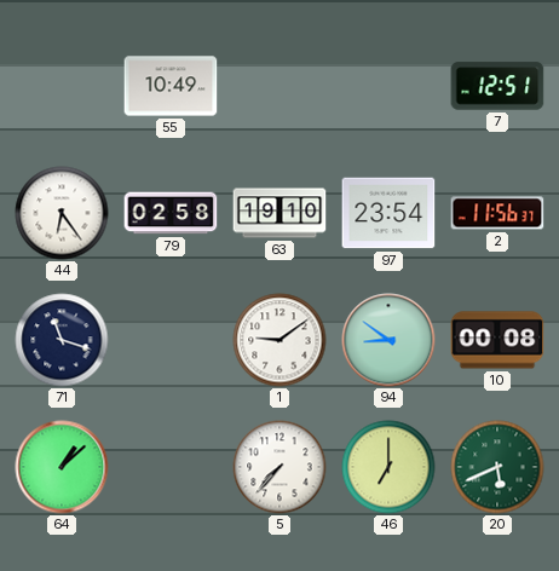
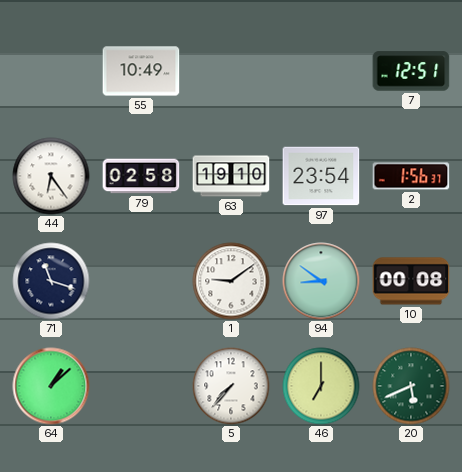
2: 11:56 -> 1:56 (411, 176)
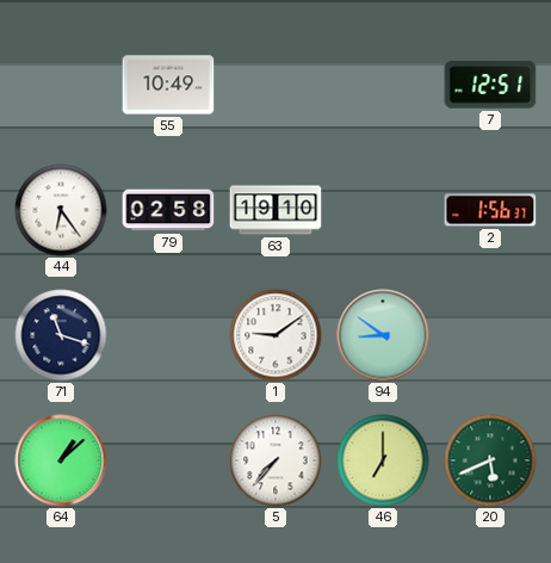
97: 23:54 -> none (321, 176)
10: 00:08 -> none (411, 281)
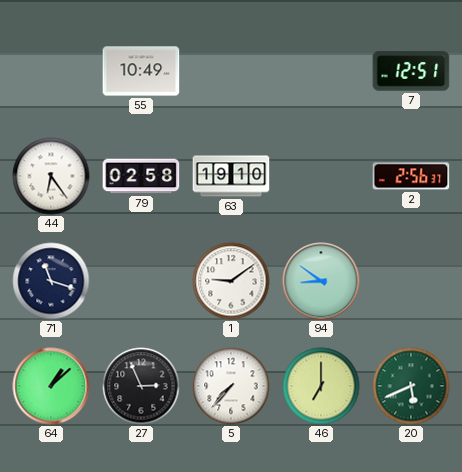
2: 1:56 -> 2:56 (411, 176)
27: none -> 2:56 (141, 386)
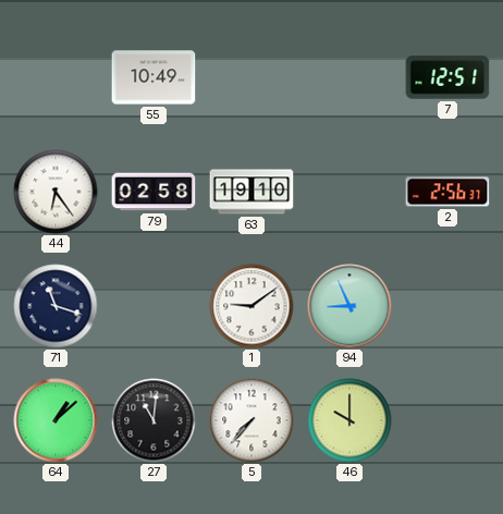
94: 8:51 -> 8:56 (349, 306)
27: 2:56 -> 11:01 (154, 420)
46: 7:00 -> 10:00 (349, 420)
20: 5:41 -> none (411, 386)
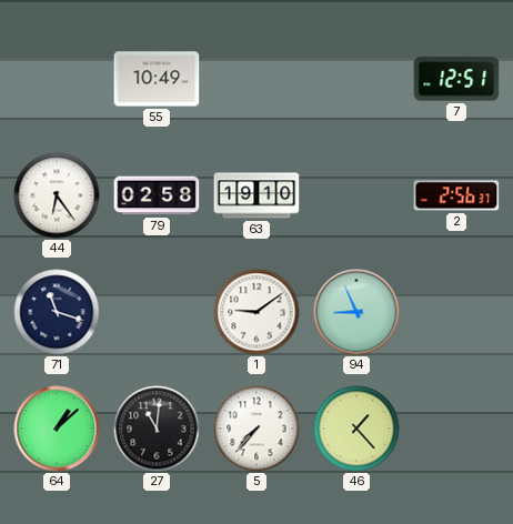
46: 10:00 -> 1:23 (356, 429)
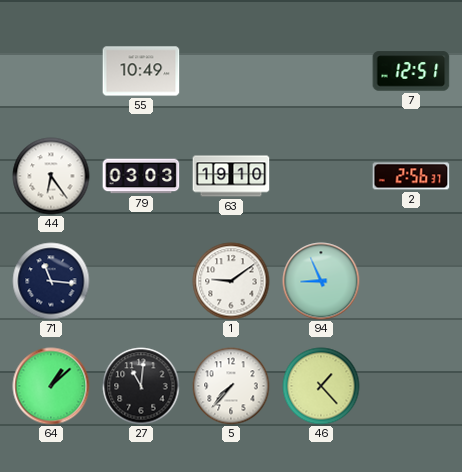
79: 02:58 -> 03:03 (141, 176)
71: 11:18 -> 11:16 (51, 281)
